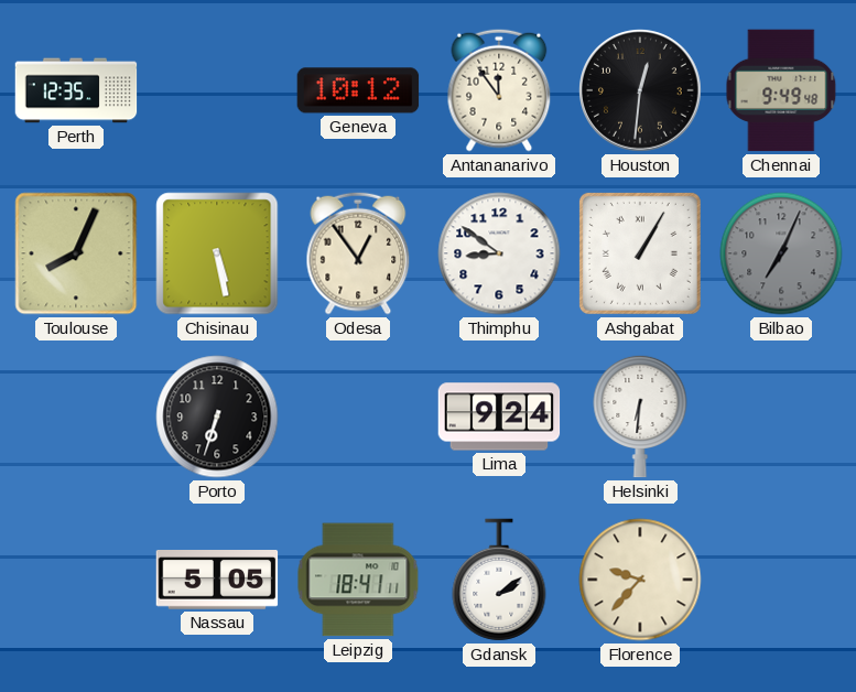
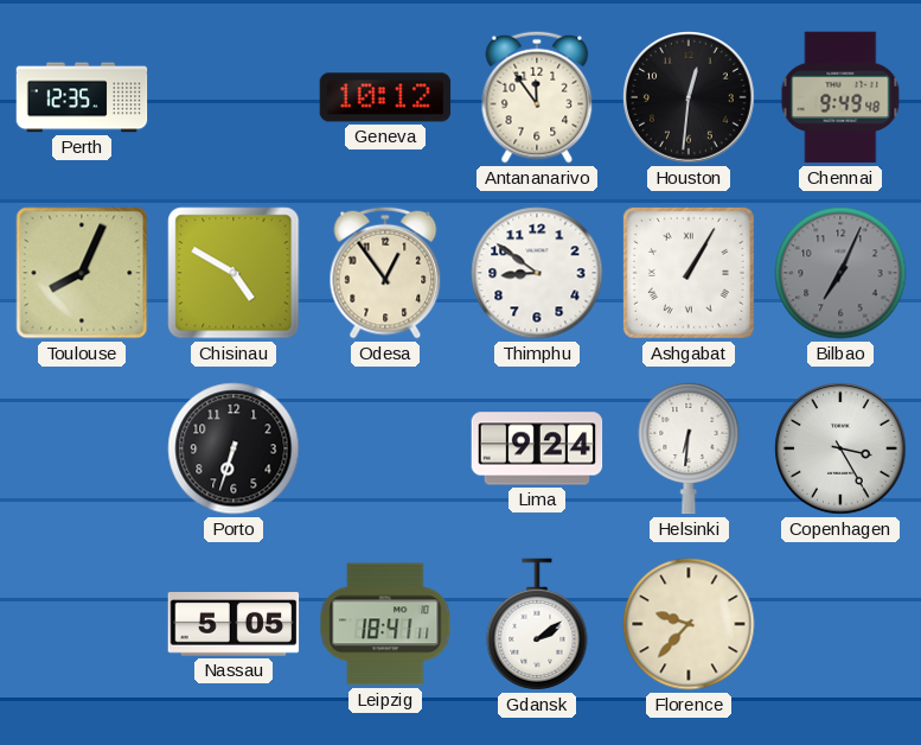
Chisinau: 5:28 -> 4:50 (234, 273)
Copenhagen: none -> 3:25 (840, 448)
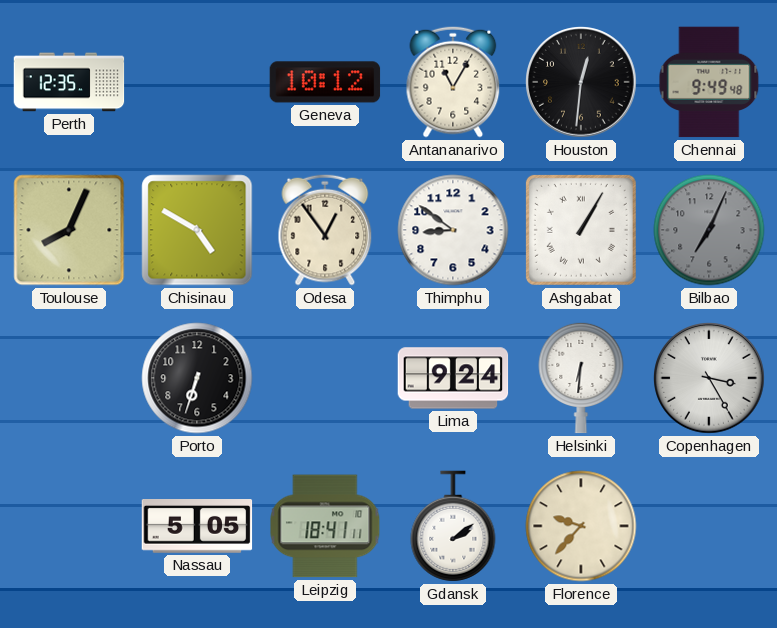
Antananarivo: 11:54 -> 11:05 (453, 82)
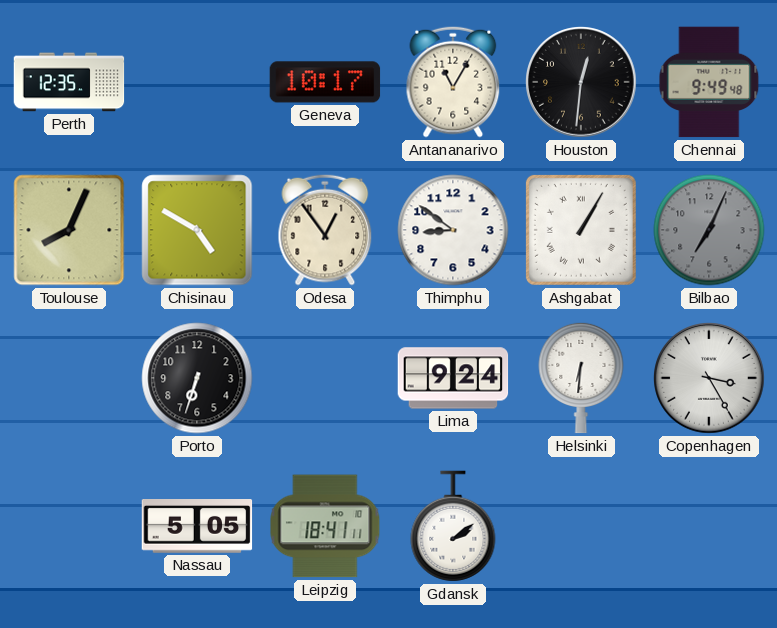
Geneva: 10:12 -> 10:17 (325, 82)
Florence: 9:37 -> none (581, 526)
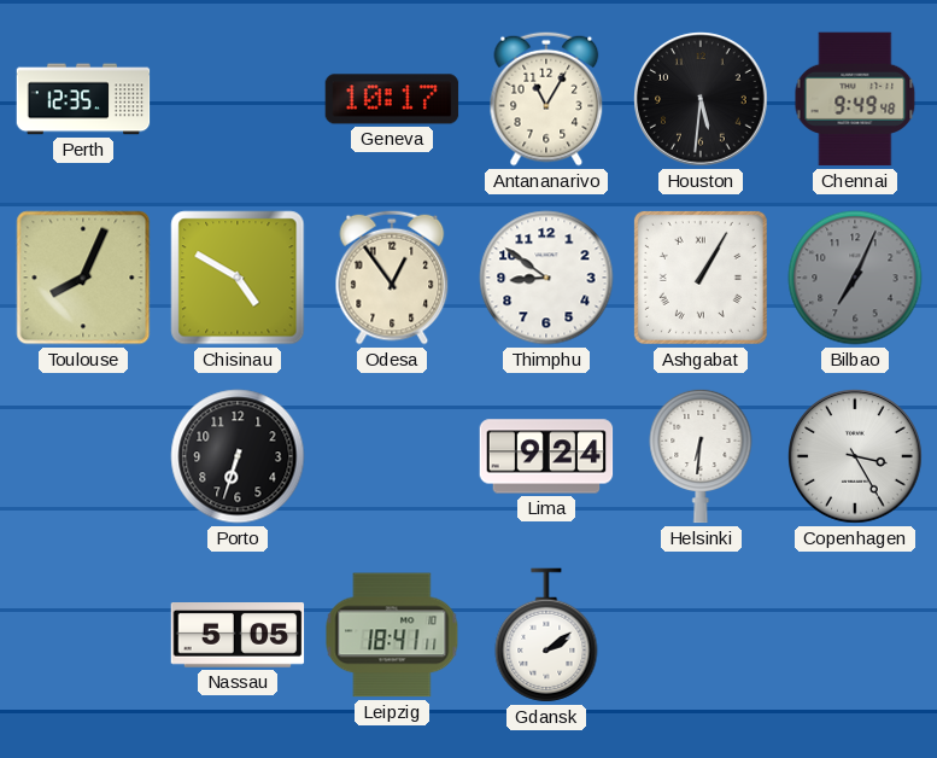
Houston: 12:31 -> 5:31 (701, 99)
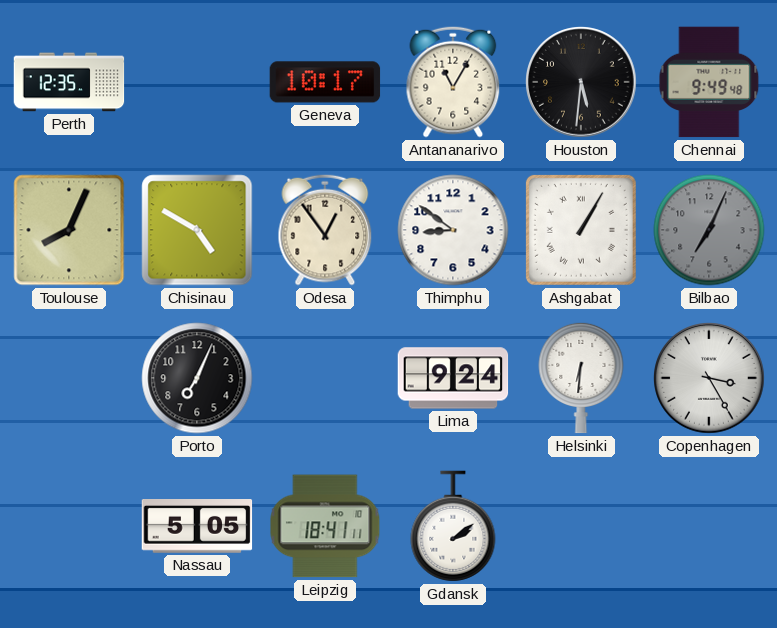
Porto: 6:33 -> 7:04 (197, 378)
